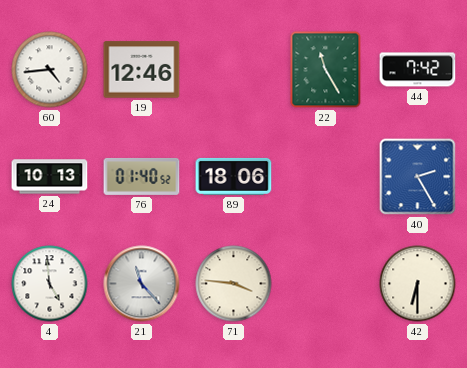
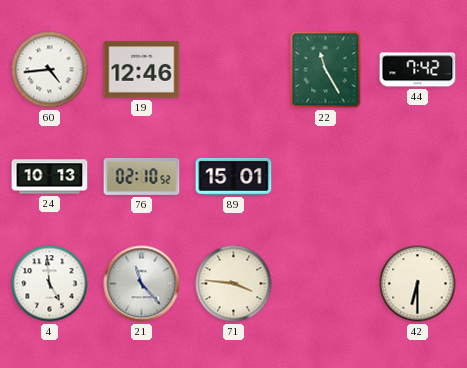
76: 01:40 -> 02:10 (142, 176)
89: 18:06 -> 15:01 (234, 176)
40: 2:25 -> none (418, 177)
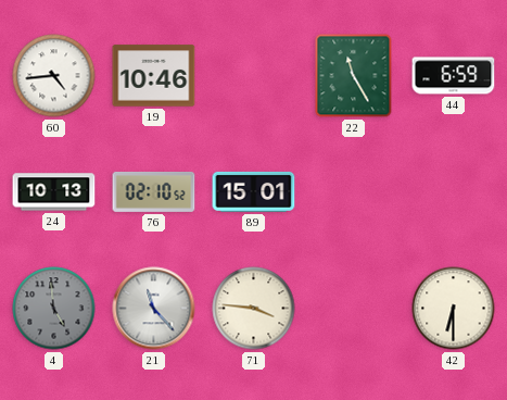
19: 12:46 -> 10:46 (154, 76)
44: 7:42 -> 6:59 (454, 76)
4 dial: white -> grey (54, 309)
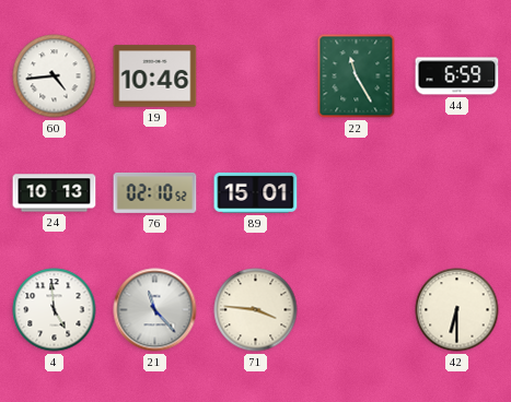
4 dial: grey -> white (55, 310)
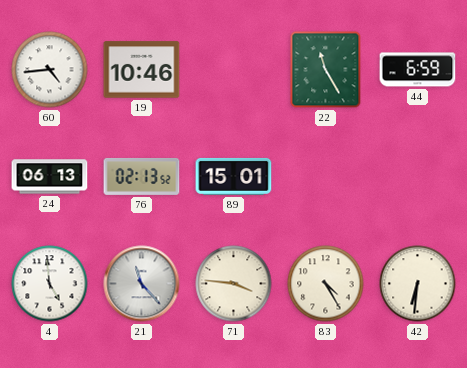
24: 10:13 -> 06:13 (50, 177)
76: 02:10 -> 02:13 (142, 176)
83: none -> 4:25 (326, 284)
42: 6:30 -> 6:31 (418, 284)
